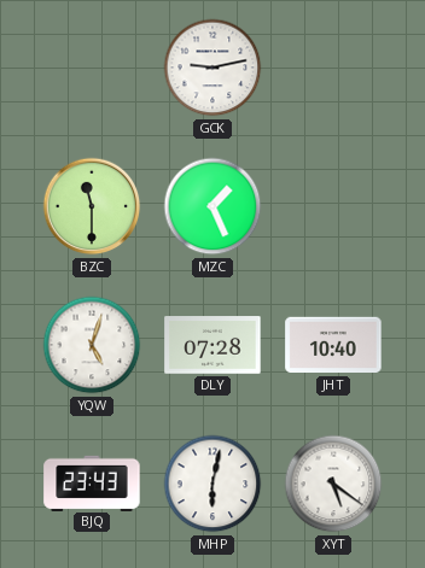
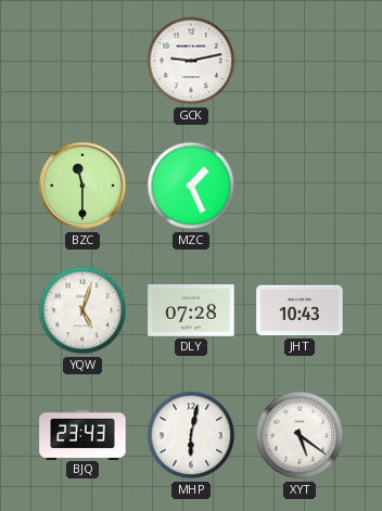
JHT: 10:40 -> 10:43 (300, 310)
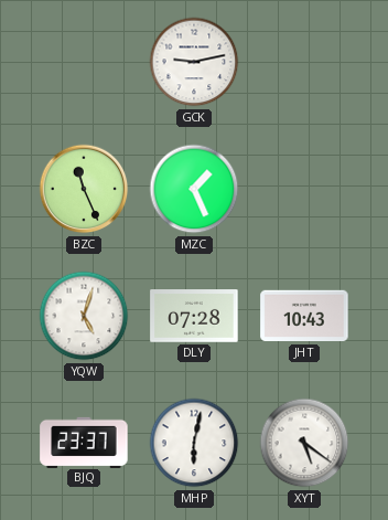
BZC: 11:30 -> 11:26 (84, 189)
BJQ: 23:43 -> 23:37 (84, 442)
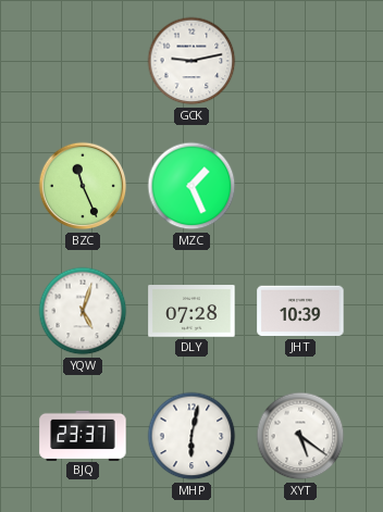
JHT: 10:43 -> 10:39 (300, 311)
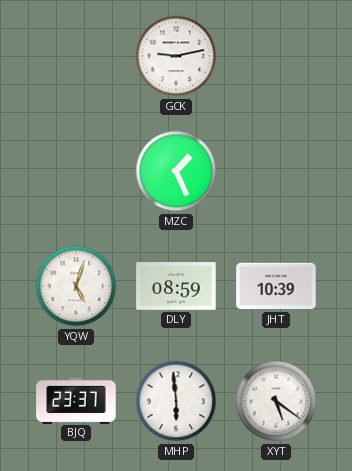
BZC: 11:26 -> none (83, 186)
DLY: 07:28 -> 08:59 (176, 286)
MHP: 6:02 -> 5:59 (176, 401)
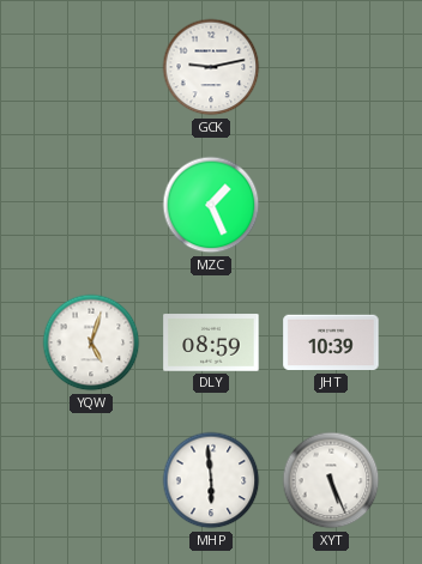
BJQ: 23:37 -> none (76, 400)
XYT: 5:21 -> 5:26 (331, 480)
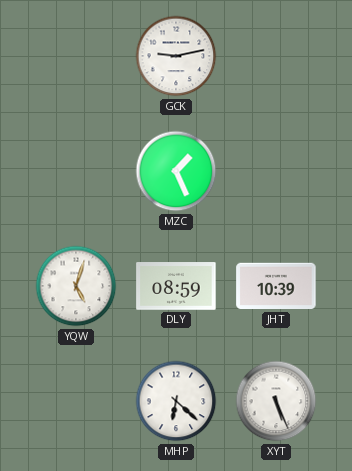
MHP: 5:59 -> 6:22 (176, 401)
